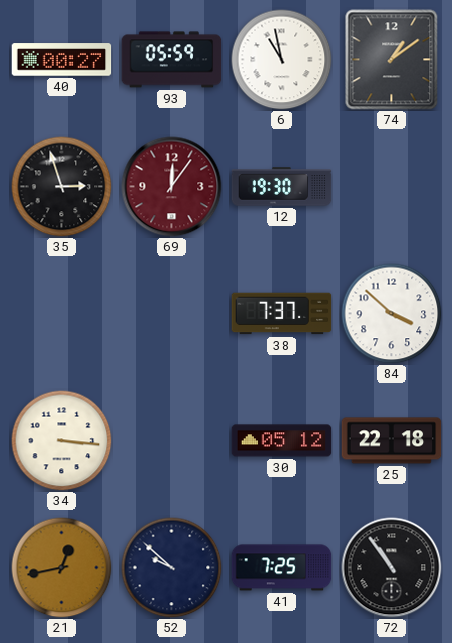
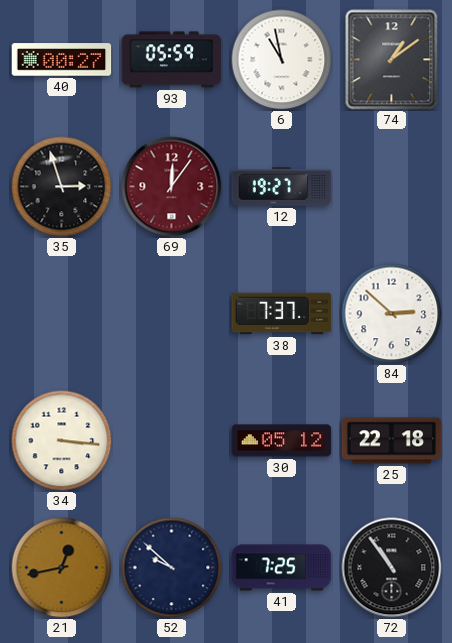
12: 19:30 -> 19:27 (282, 187)
84: 3:52 -> 2:52 (392, 314)
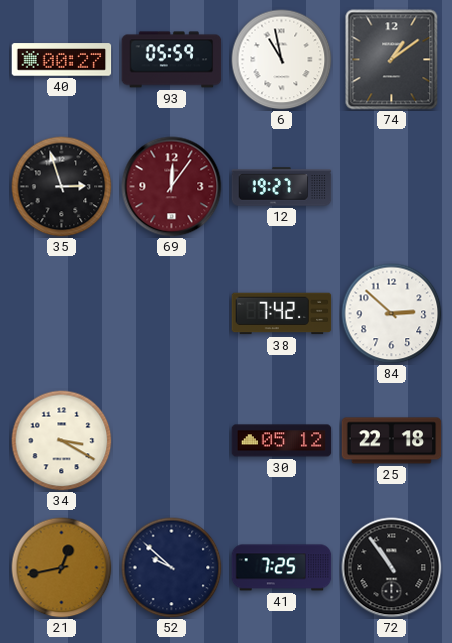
38: 7:37 -> 7:42 (282, 314)
34: 3:16 -> 3:20 (62, 441)
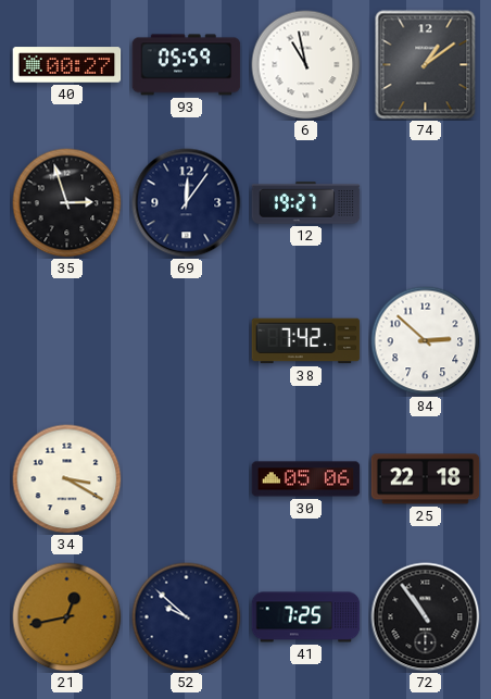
69 dial: burgundy -> navy (187, 203)
30: 05:12 -> 05:06 (306, 479)
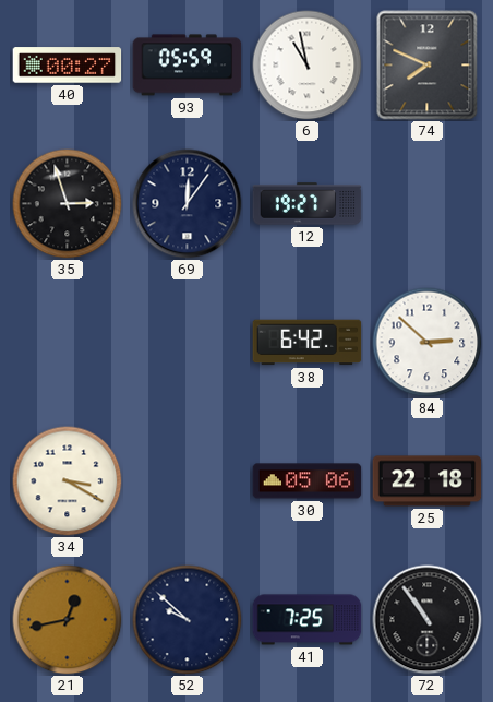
74: 1:09 -> 7:49 (428, 66)
38: 7:42 -> 6:42 (308, 343)
